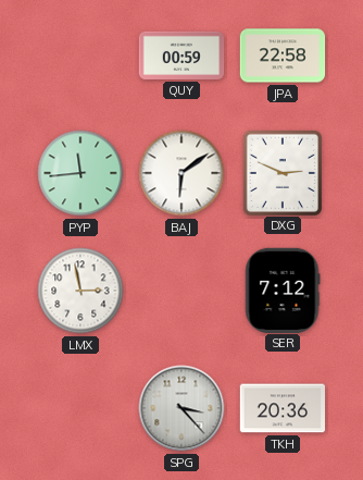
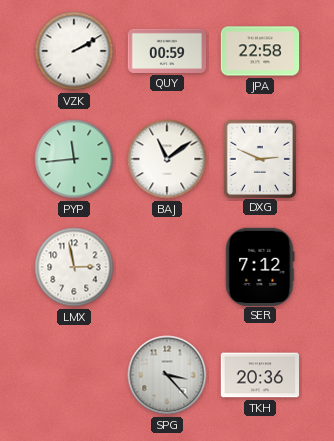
VZK: none -> 2:10 (74, 51)
BAJ: 6:09 -> 11:09 (167, 159)
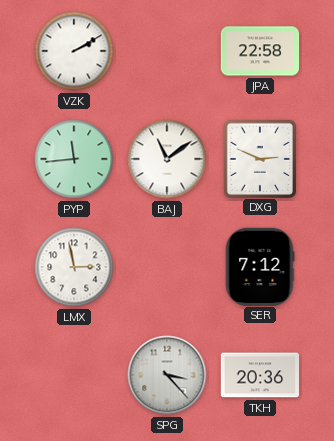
QUY: 00:59 -> none (167, 51)
